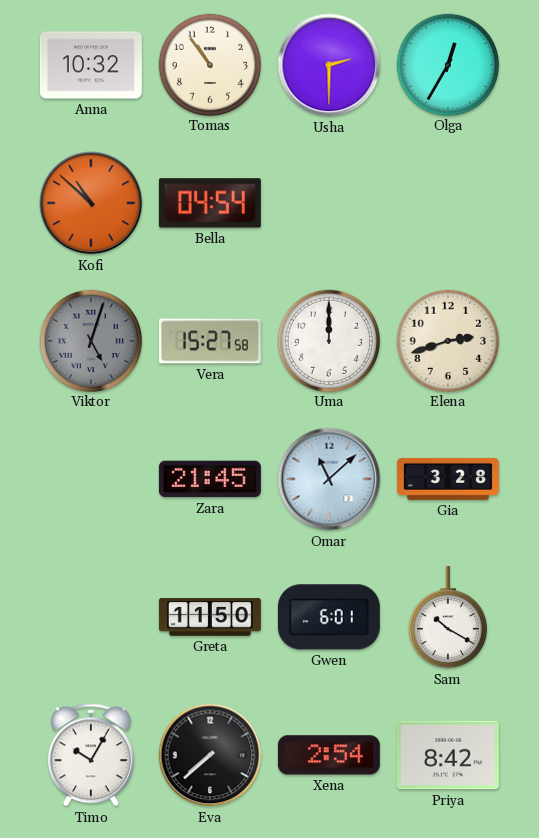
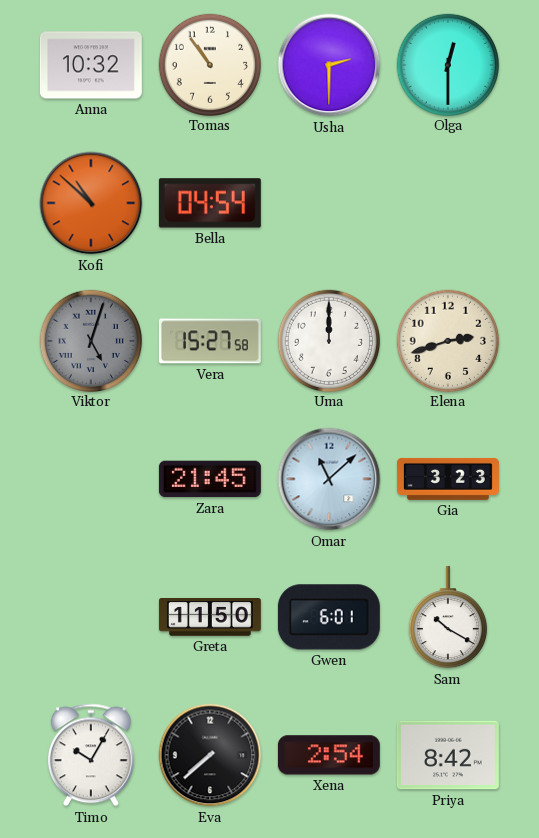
Olga: 12:35 -> 12:30 (447, 64)
Gia: 3:28 -> 3:23 (448, 479)
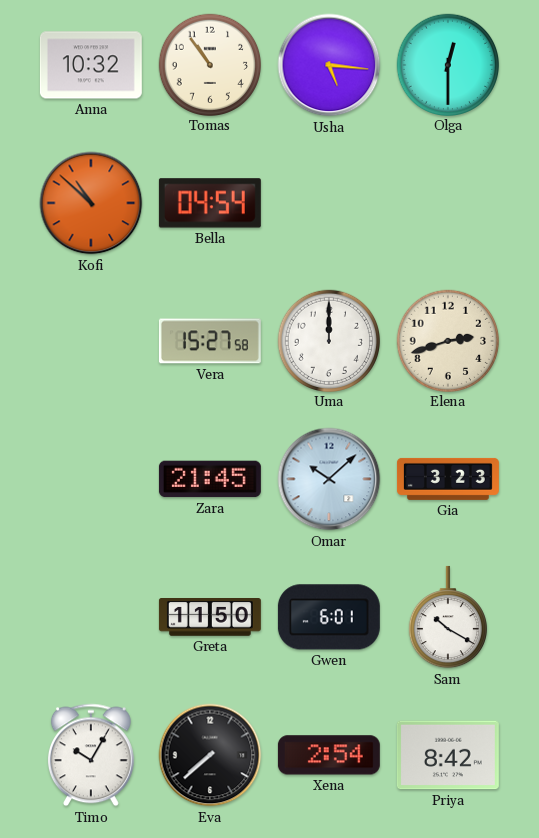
Usha: 2:30 -> 5:16 (329, 65)
Viktor: 5:03 -> none (90, 340)
Omar: 11:08 -> 10:08 (329, 479)
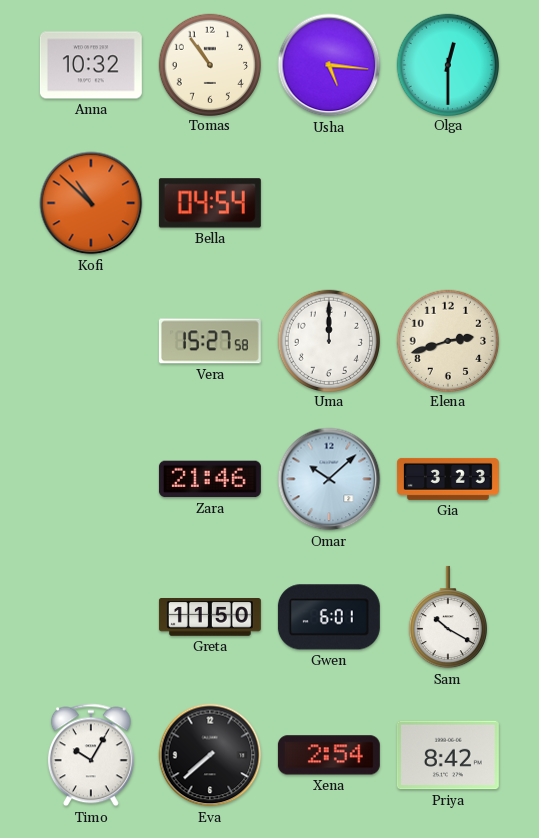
Zara: 21:45 -> 21:46 (210, 479)
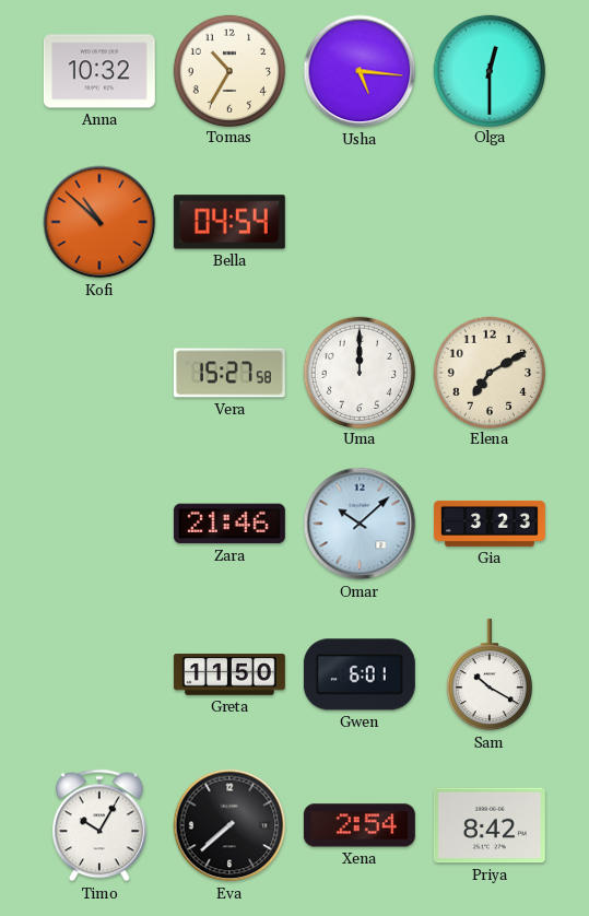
Tomas: 10:54 -> 10:35 (228, 70)
Elena: 2:42 -> 7:10 (488, 372)
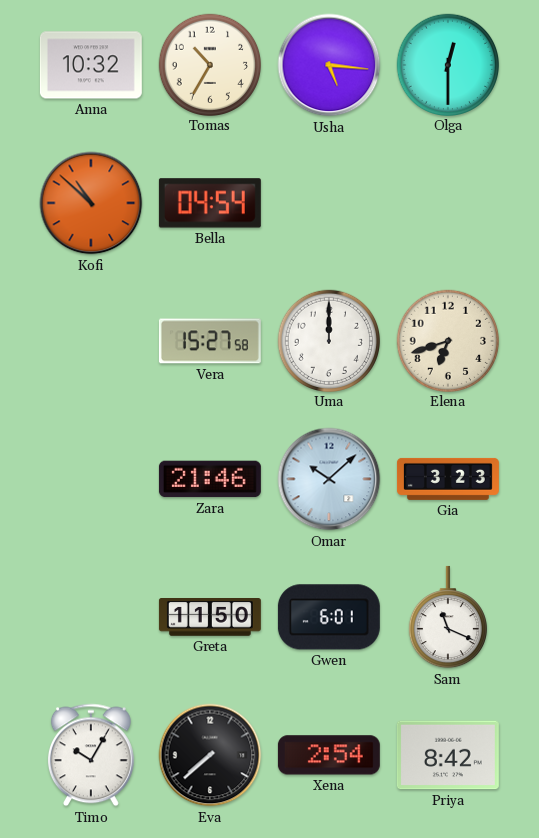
Elena: 7:10 -> 6:42 (447, 340)
Sam: 10:20 -> 11:19 (447, 617)
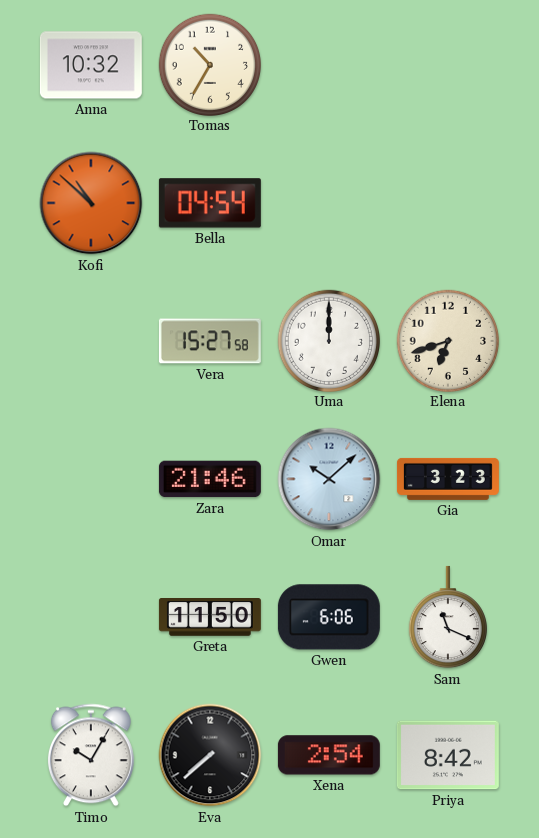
Usha: 5:16 -> none (329, 65)
Olga: 12:30 -> none (447, 64)
Gwen: 6:01 -> 6:06 (329, 617)
